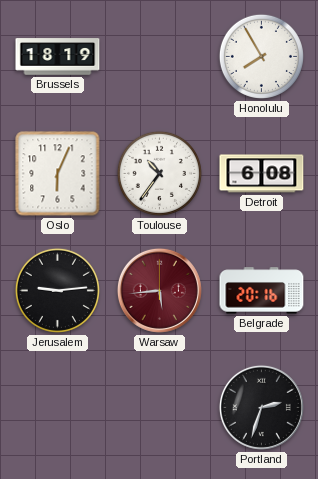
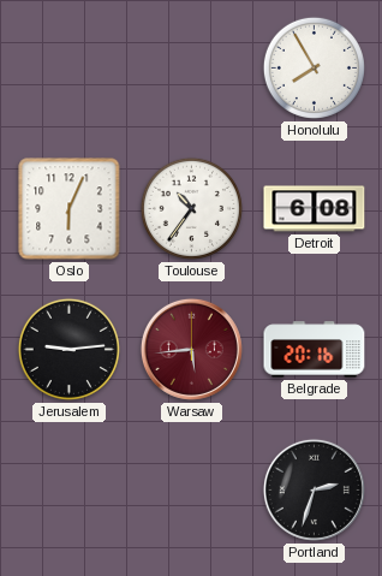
Brussels: 18:19 -> none (58, 57)
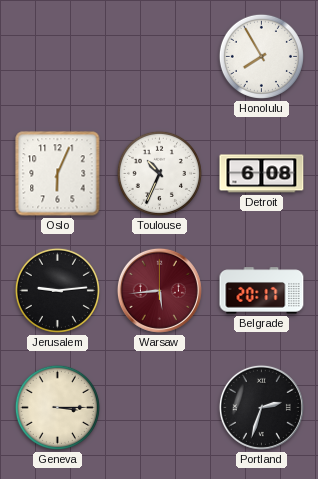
Toulouse: 10:36 -> 10:34 (159, 173)
Belgrade: 20:16 -> 20:17 (262, 291)
Geneva: none -> 3:15 (57, 407)
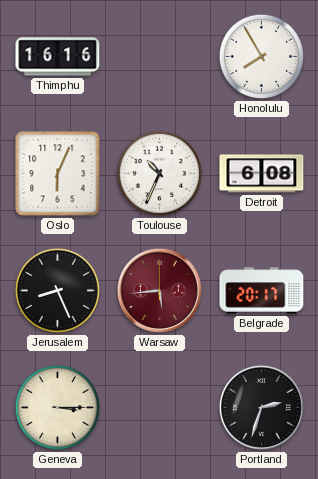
Thimphu: none -> 16:16 (58, 57)
Jerusalem: 9:14 -> 8:26 (57, 290)
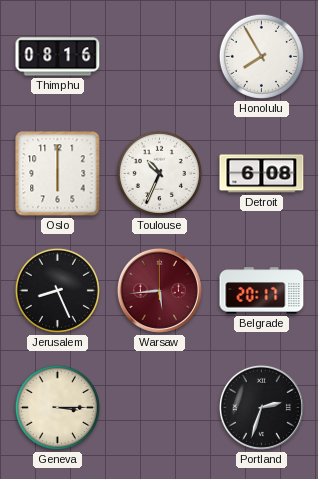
Thimphu: 16:16 -> 08:16 (58, 57)
Oslo: 6:04 -> 6:00 (58, 174)
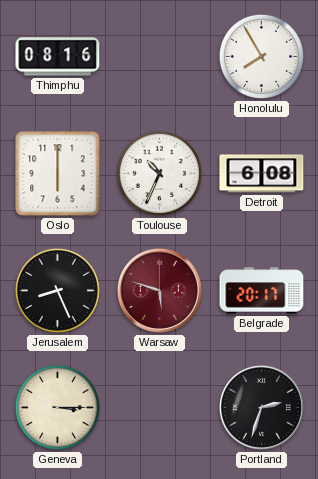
Warsaw: 5:44 -> 5:48 (159, 290)
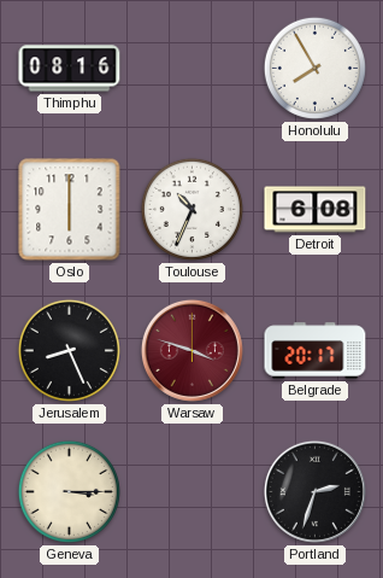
Warsaw: 5:48 -> 3:48 (191, 350)
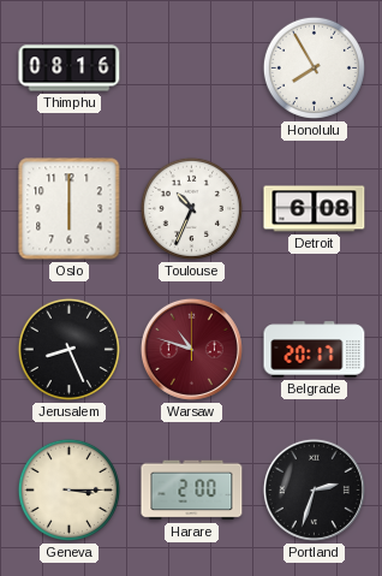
Warsaw: 3:48 -> 10:48 (191, 349)
Harare: none -> 2:00 (192, 491)
